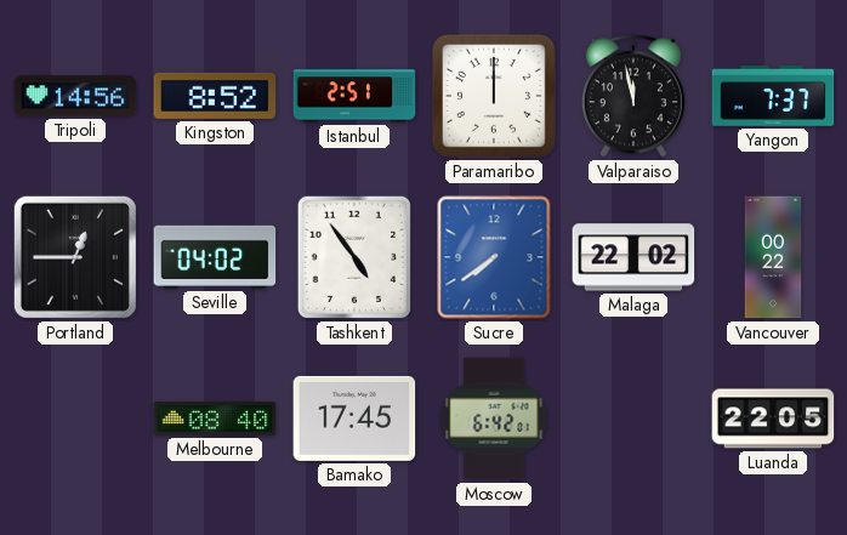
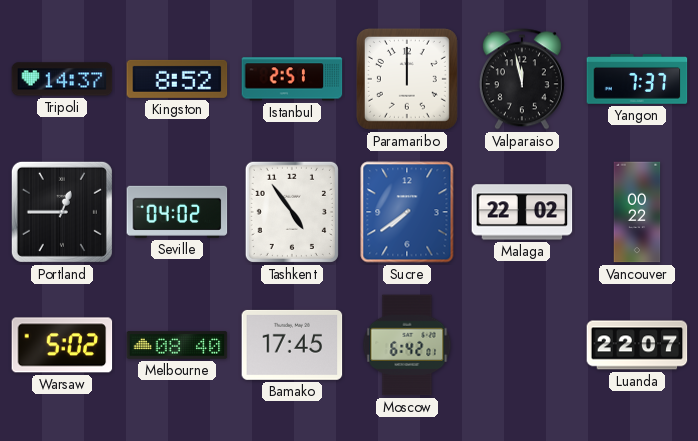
Tripoli: 14:56 -> 14:37 (62, 79)
Warsaw: none -> 5:02 (62, 345)
Luanda: 22:05 -> 22:07 (637, 345)
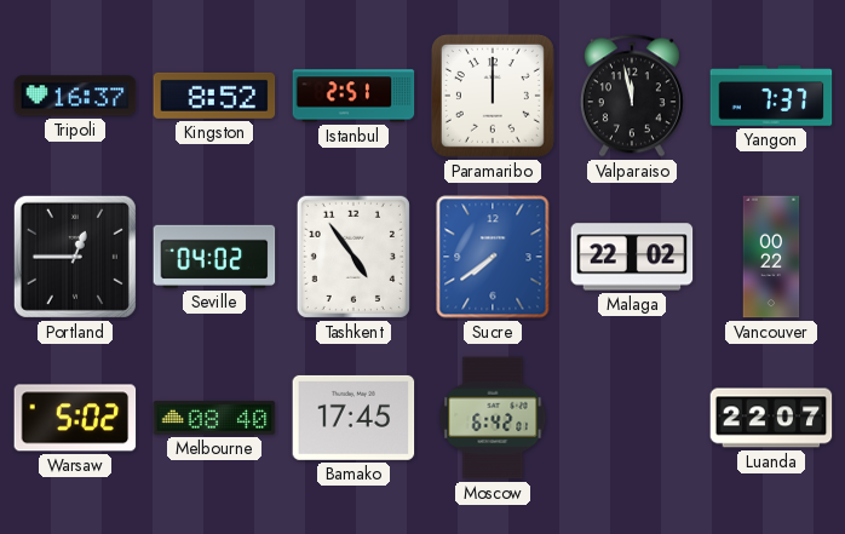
Tripoli: 14:37 -> 16:37 (75, 96)
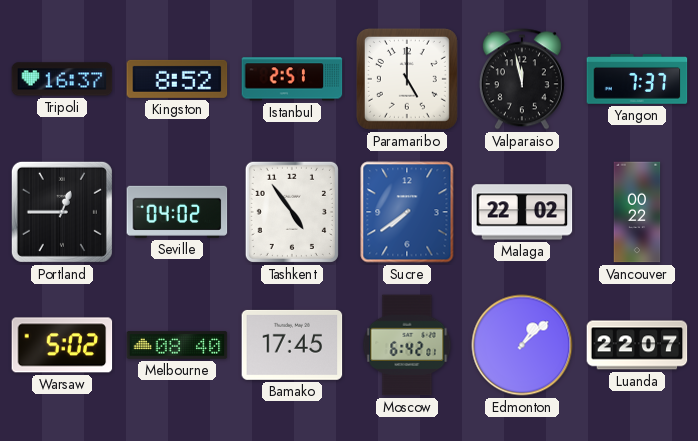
Paramaribo: 12:00 -> 5:00 (407, 79)
Edmonton: none -> 1:08 (522, 345)
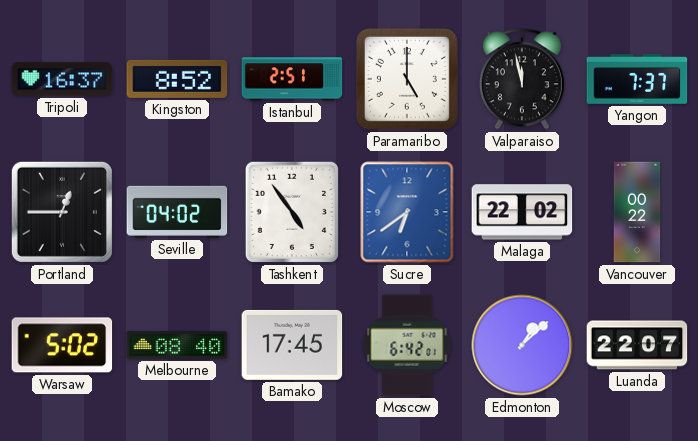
Sucre: 7:39 -> 6:39 (407, 212)
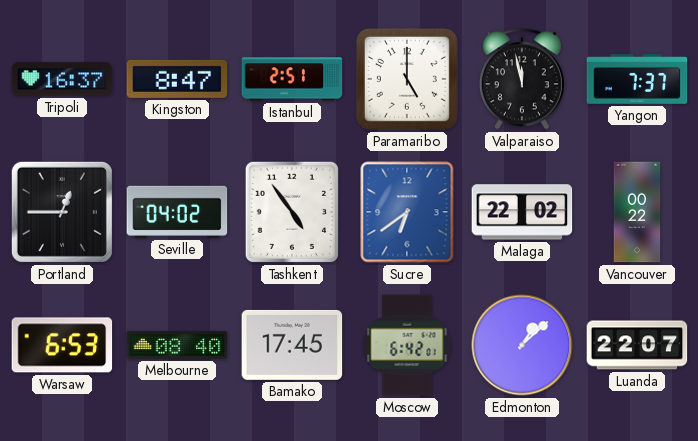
Kingston: 8:52 -> 8:47 (177, 79)
Warsaw: 5:02 -> 6:53 (62, 345)
